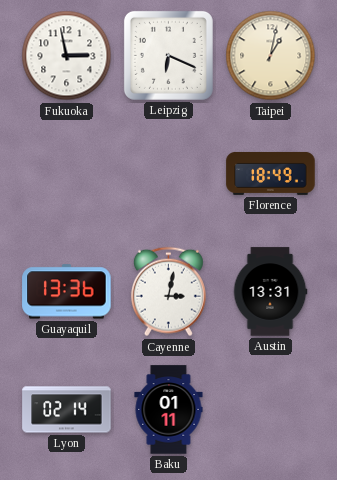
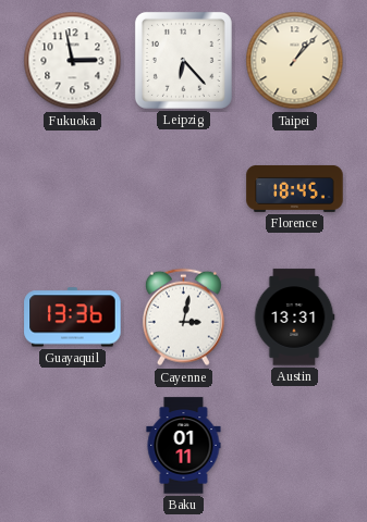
Leipzig: 6:19 -> 6:23 (183, 60)
Taipei: 1:02 -> 1:07 (295, 61)
Florence: 18:49 -> 18:45 (295, 188)
Lyon: 02:14 -> none (67, 410)
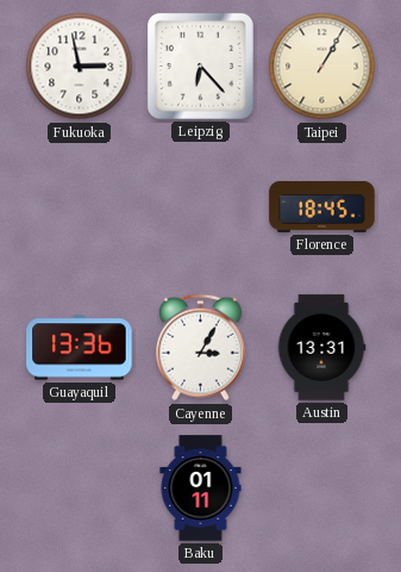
Taipei: 1:07 -> 1:05 (322, 67)
Cayenne: 3:02 -> 3:05 (200, 348)
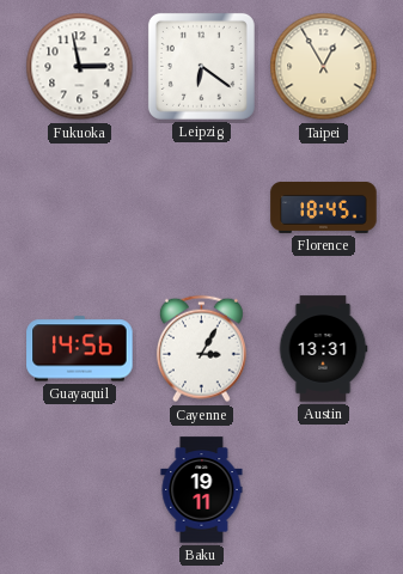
Leipzig: 6:23 -> 6:21 (201, 66)
Taipei: 1:05 -> 12:55 (324, 67)
Guayaquil: 13:36 -> 14:56 (80, 349)
Baku: 01:11 -> 19:11 (202, 490)
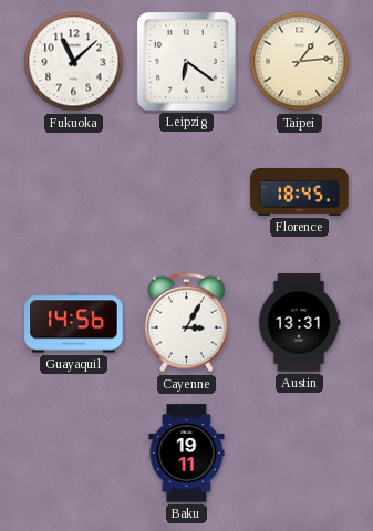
Fukuoka: 2:58 -> 11:08 (74, 62)
Taipei: 12:55 -> 1:14 (300, 62)
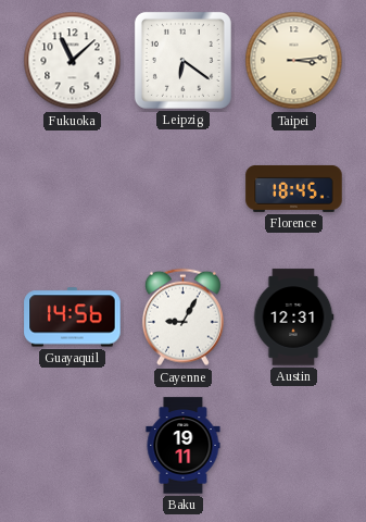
Taipei: 1:14 -> 3:14 (294, 61)
Cayenne: 3:05 -> 9:05 (182, 318)
Austin: 13:31 -> 12:31 (293, 318)
